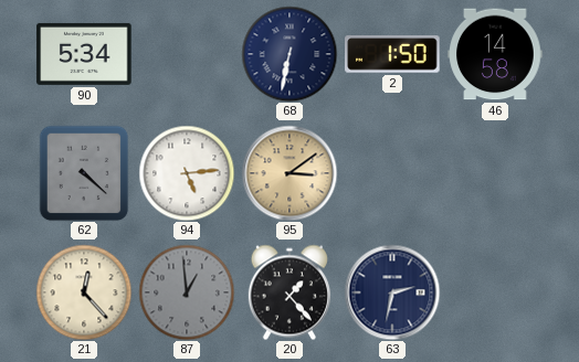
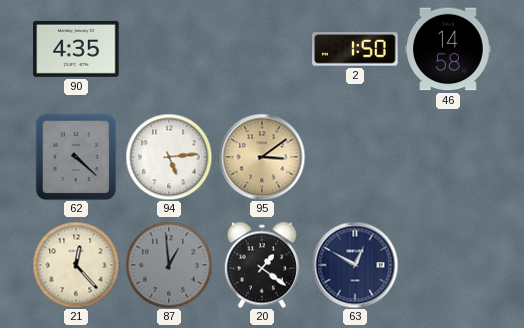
90: 5:34 -> 4:35 (76, 49)
68: 6:32 -> none (289, 54)
20: 1:23 -> 1:21 (262, 265)
63: 2:32 -> 12:50 (355, 265)
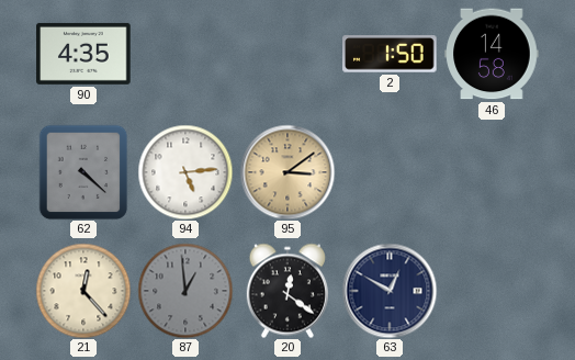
20: 1:21 -> 12:21 (287, 291)
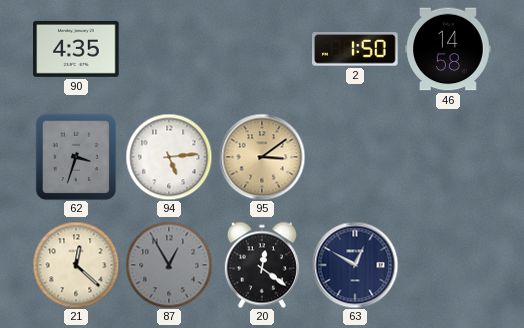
62: 4:22 -> 3:33 (76, 157)
21: 12:23 -> 12:22 (76, 265)
87: 12:59 -> 12:55 (169, 265)
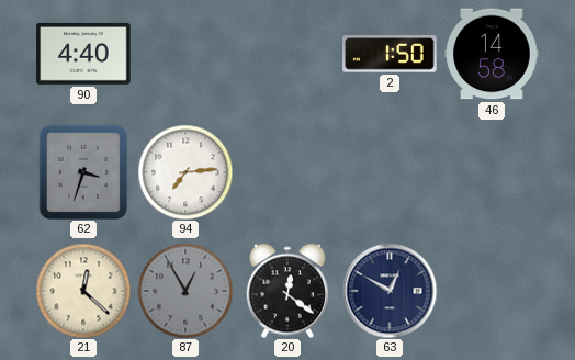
90: 4:35 -> 4:40 (83, 54)
94: 5:14 -> 7:14 (185, 172)
95: 3:09 -> none (262, 157)
